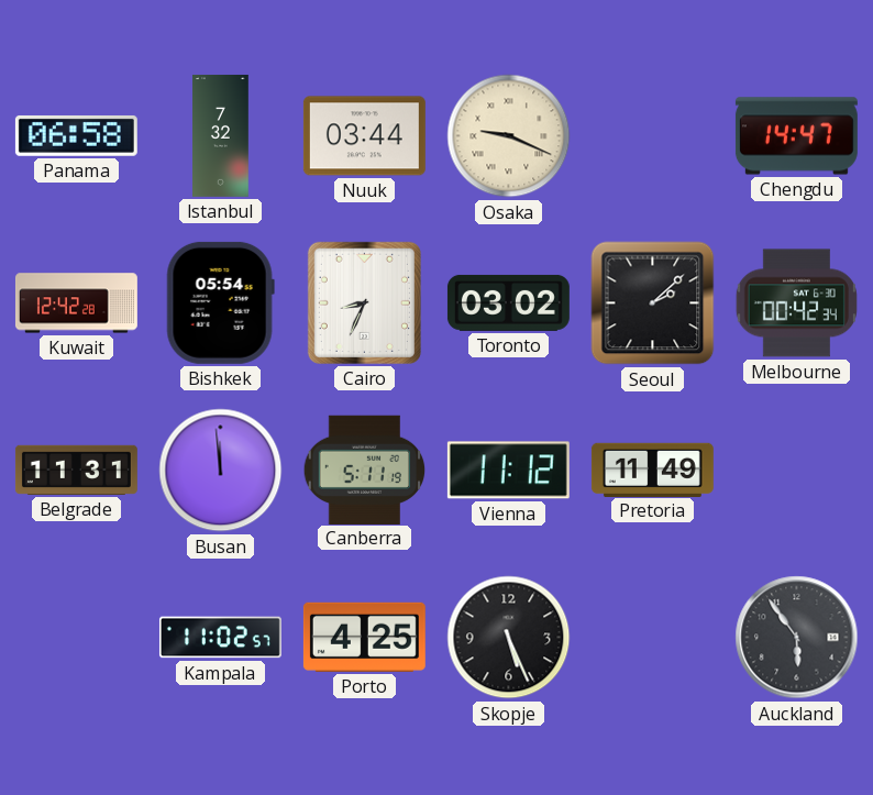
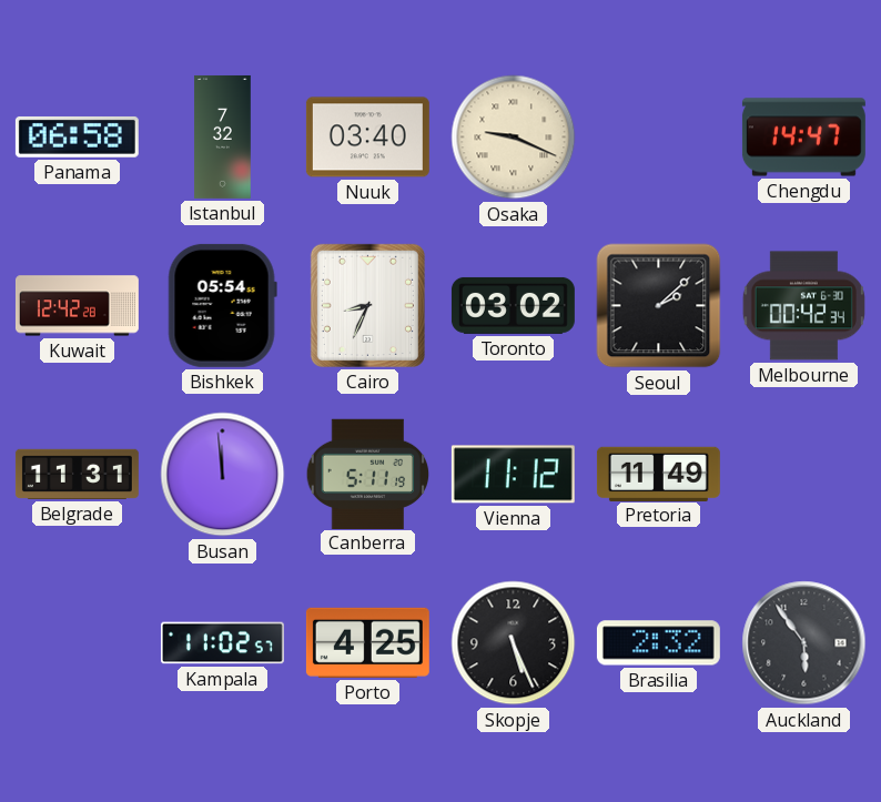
Nuuk: 03:44 -> 03:40 (367, 138)
Brasilia: none -> 2:32 (658, 643)
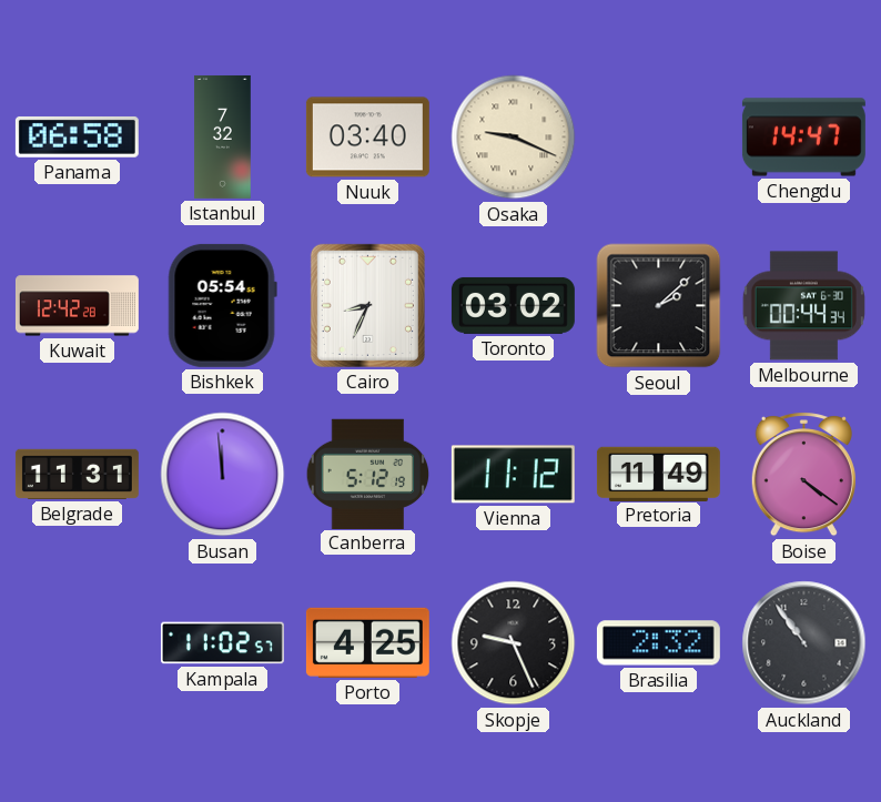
Melbourne: 00:42 -> 00:44 (803, 306)
Canberra: 5:11 -> 5:12 (368, 474)
Boise: none -> 4:21 (803, 475)
Skopje: 5:26 -> 9:26 (514, 643)
Auckland: 5:54 -> 10:54 (804, 643)
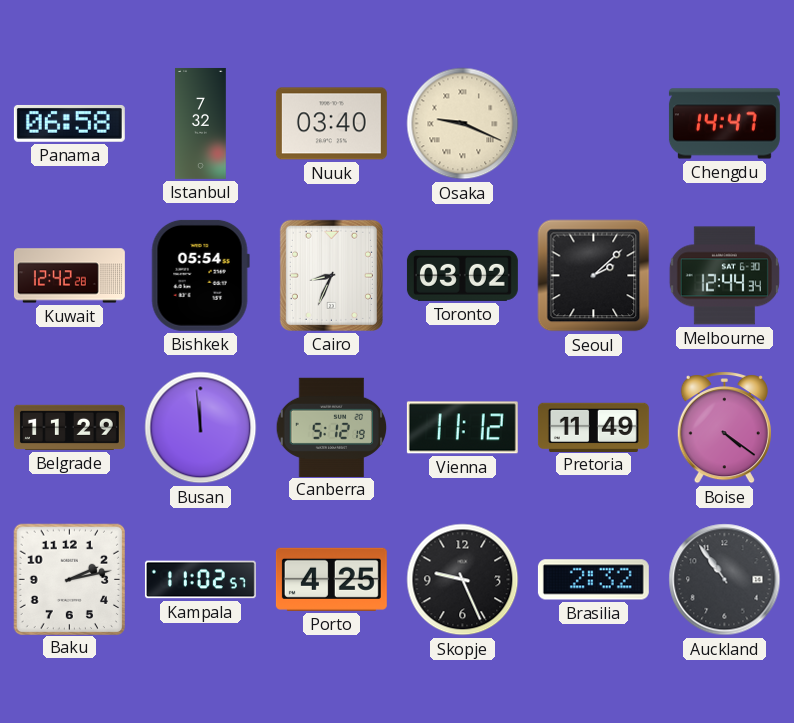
Melbourne: 00:44 -> 12:44 (724, 276)
Belgrade: 11:31 -> 11:29 (69, 427)
Baku: none -> 2:13 (69, 579)
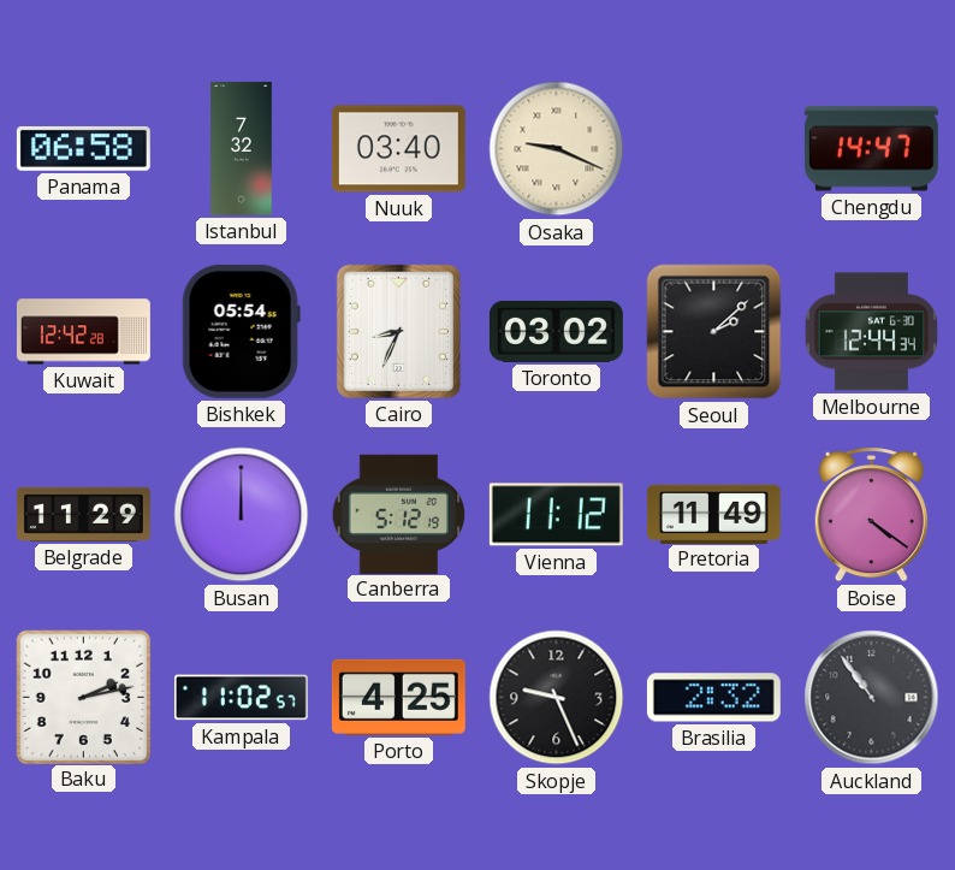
Busan: 11:59 -> 12:00 (242, 515)
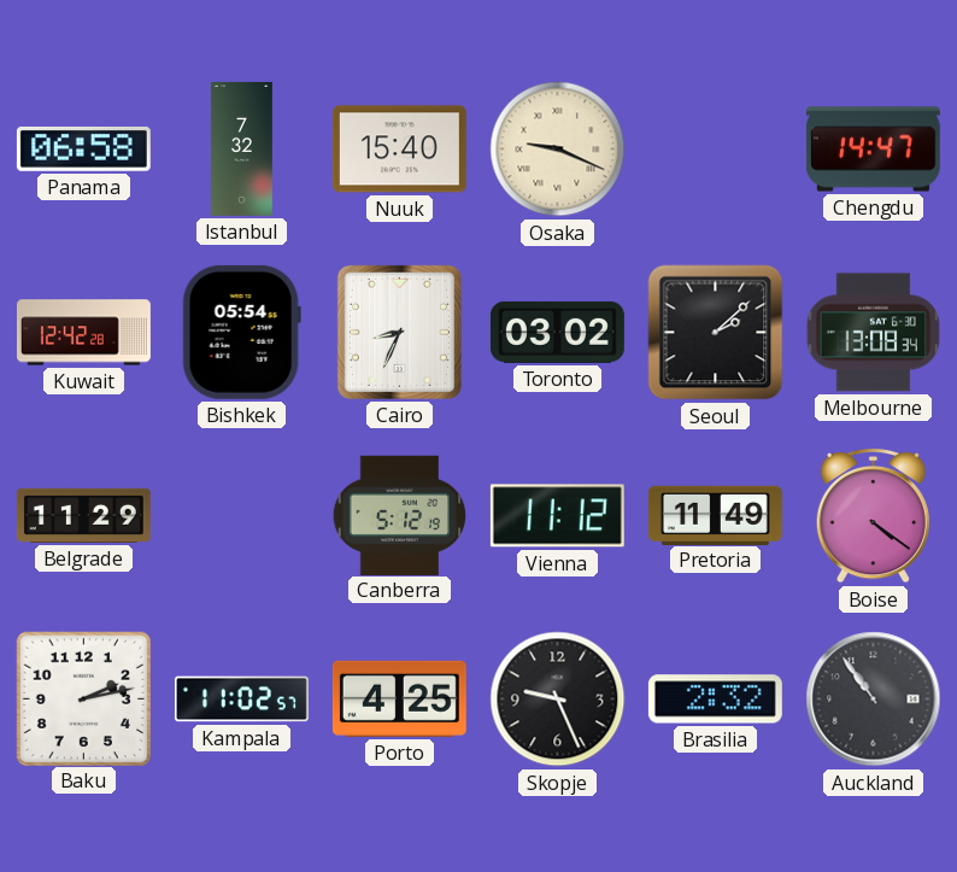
Nuuk: 03:40 -> 15:40 (399, 150)
Melbourne: 12:44 -> 13:08 (873, 333)
Busan: 12:00 -> none (242, 515)
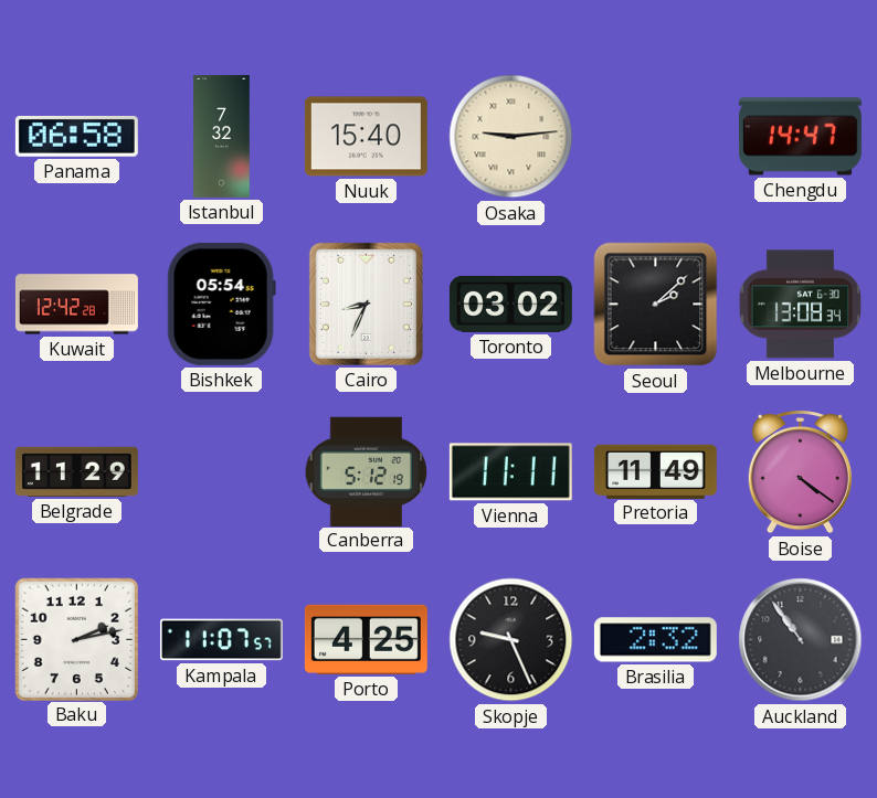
Osaka: 9:19 -> 9:14 (511, 137)
Vienna: 11:12 -> 11:11 (510, 472)
Kampala: 11:02 -> 11:07 (221, 640)
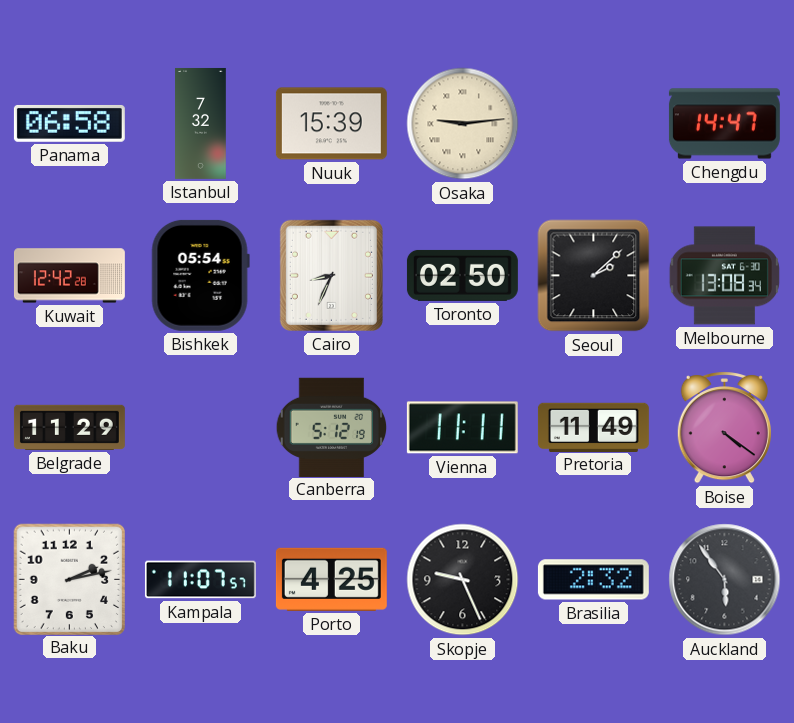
Nuuk: 15:40 -> 15:39 (331, 124)
Toronto: 03:02 -> 02:50 (462, 275)
Auckland: 10:54 -> 5:54 (725, 580)
